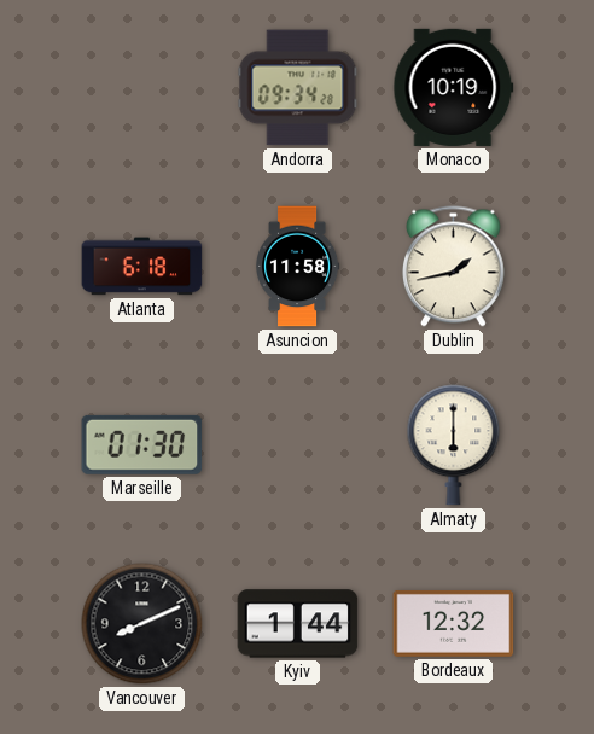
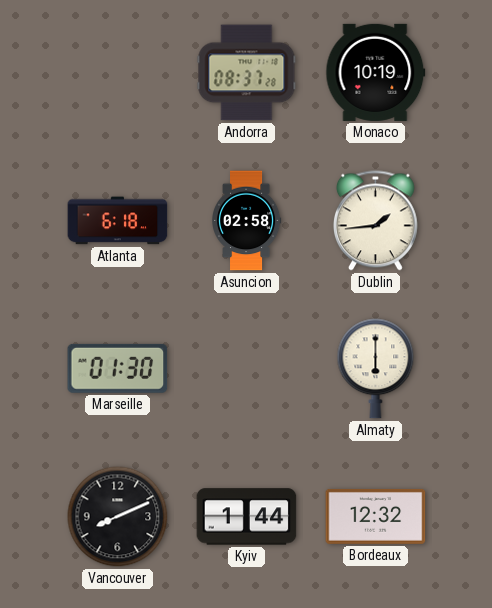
Andorra: 09:34 -> 08:37 (247, 73)
Asuncion: 11:58 -> 02:58 (246, 221)
Dublin: 1:43 -> 1:44 (375, 221)
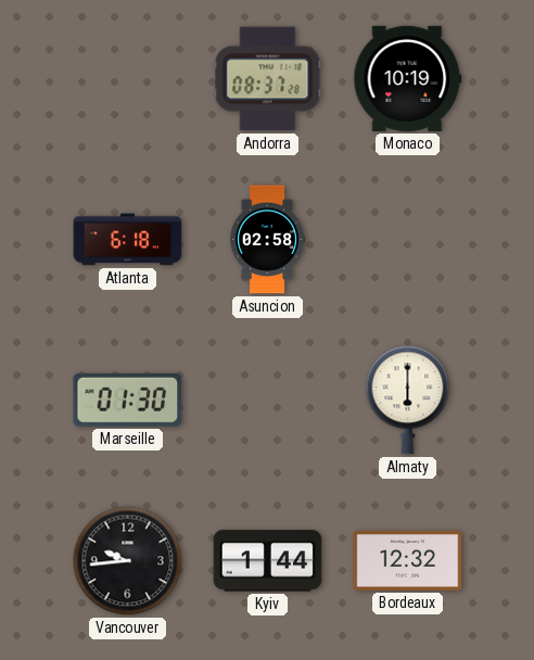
Dublin: 1:44 -> none (375, 221)
Vancouver: 8:11 -> 9:44 (128, 561)
